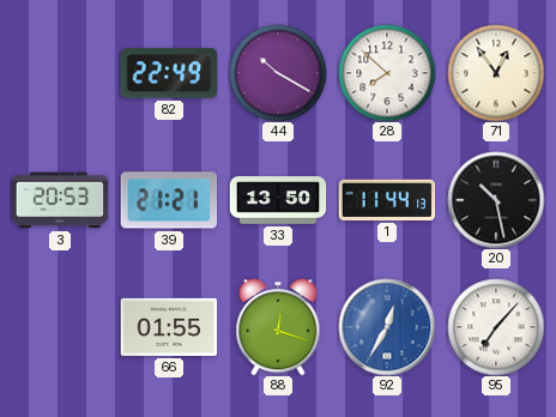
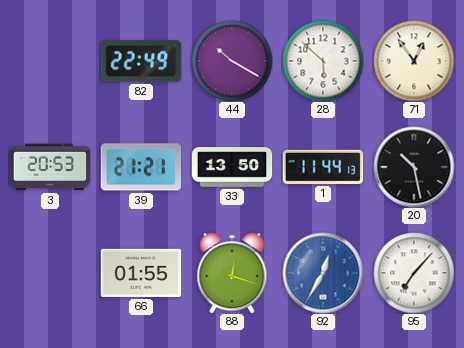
28: 7:52 -> 5:52 (323, 61)
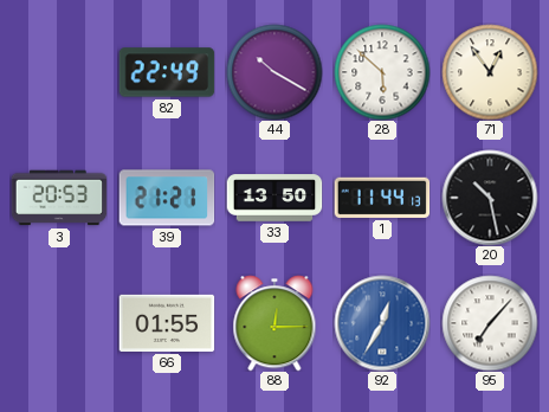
88: 12:18 -> 12:15 (274, 323)
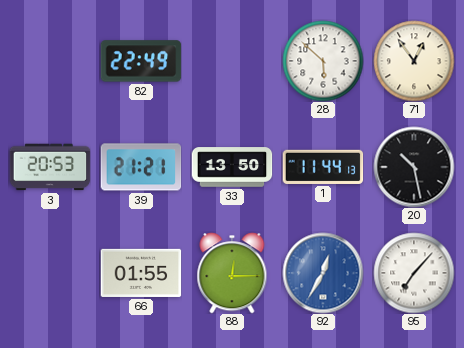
44: 10:20 -> none (274, 72)
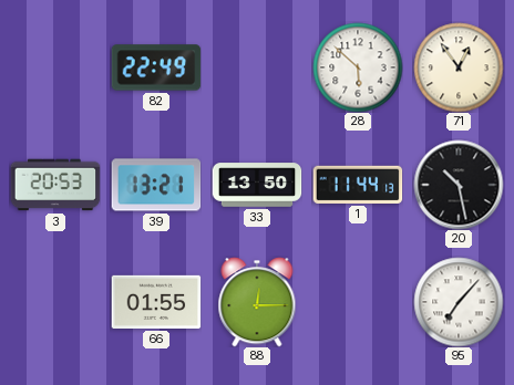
39: 21:21 -> 13:21 (156, 185)
92: 12:35 -> none (323, 273)
